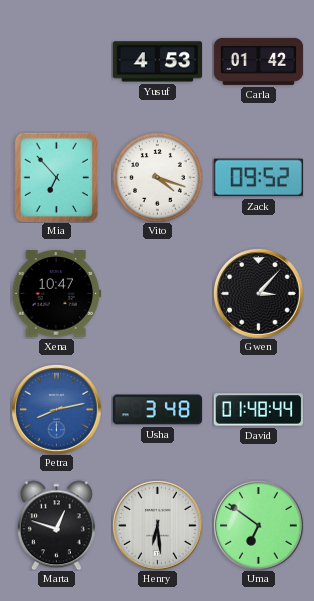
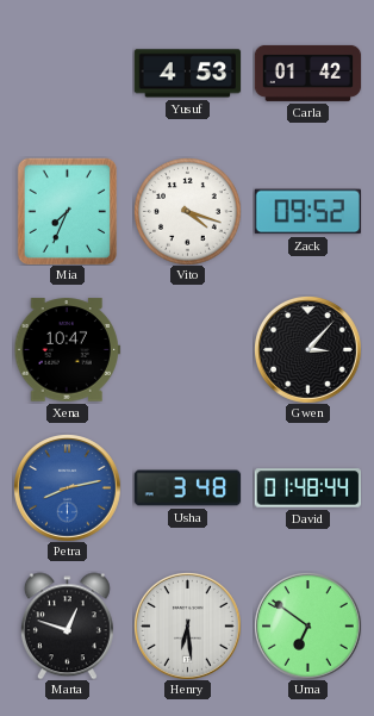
Mia: 6:53 -> 7:34 (67, 211)
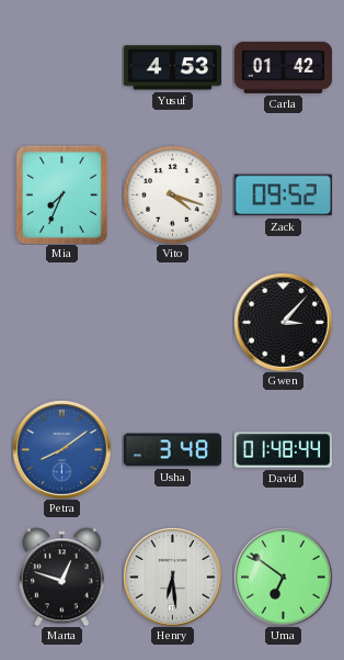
Xena: 10:47 -> none (67, 350)
Petra: 8:13 -> 8:09 (62, 450)
